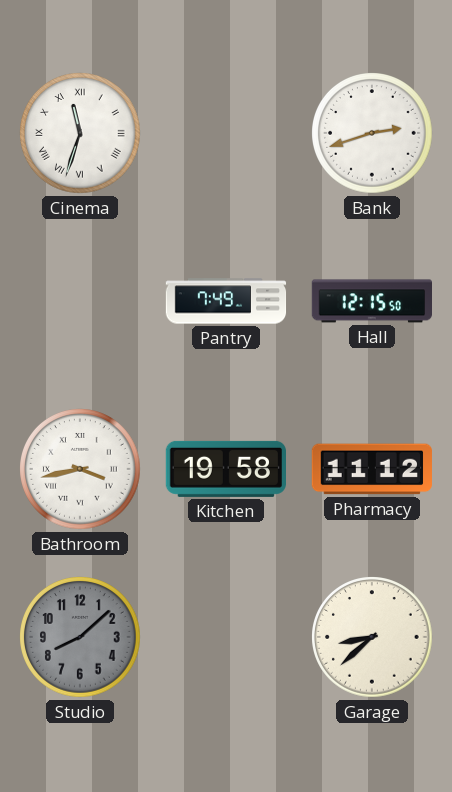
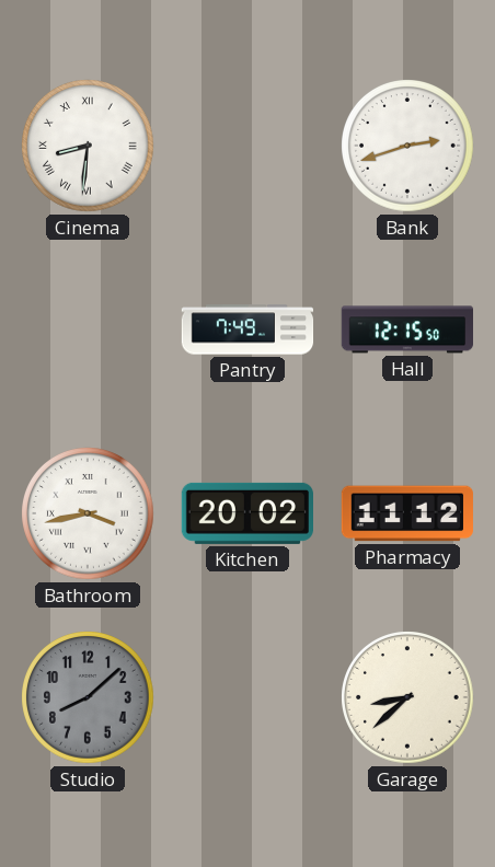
Cinema: 11:33 -> 8:31 (88, 146)
Kitchen: 19:58 -> 20:02 (246, 513)
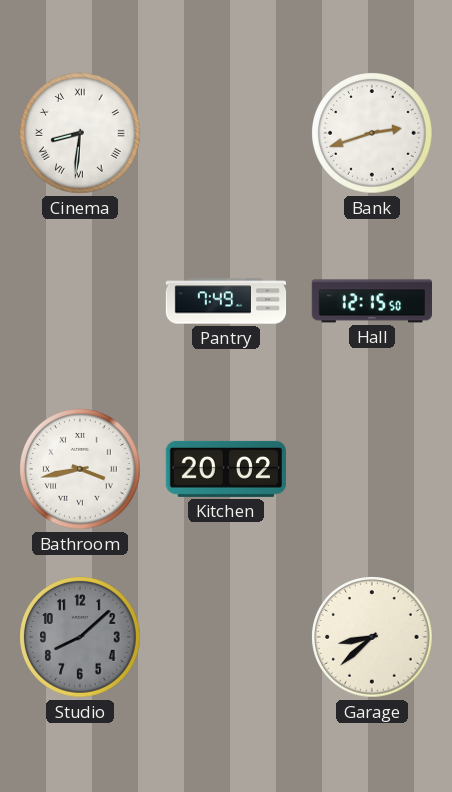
Pharmacy: 11:12 -> none (407, 513)
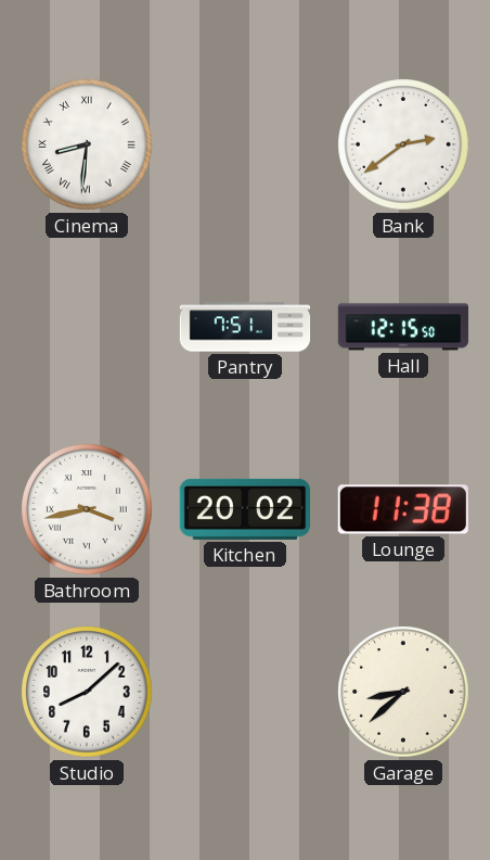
Bank: 2:42 -> 2:39 (403, 144)
Pantry: 7:49 -> 7:51 (245, 327)
Lounge: none -> 11:38 (403, 509)
Studio dial: grey -> white (87, 692)
